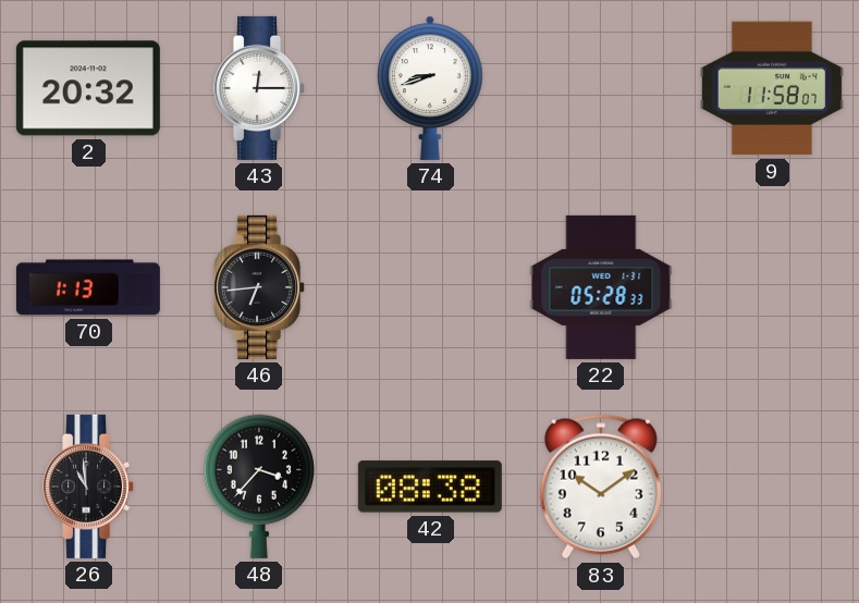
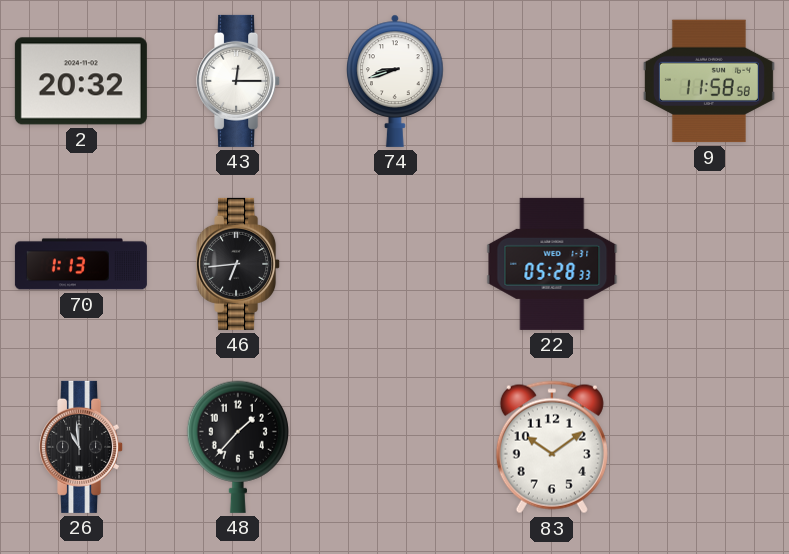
9: 11:58:07 -> 11:58:58 (709, 81)
48: 3:37 -> 1:37 (238, 447)
42: 08:38 -> none (430, 487)
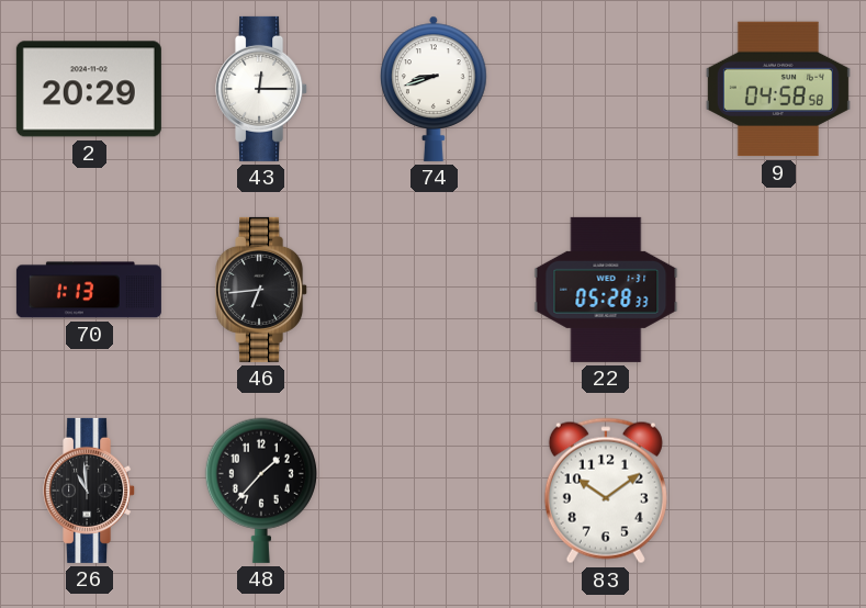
2: 20:32 -> 20:29 (89, 89)
9: 11:58 -> 04:58 (778, 89)
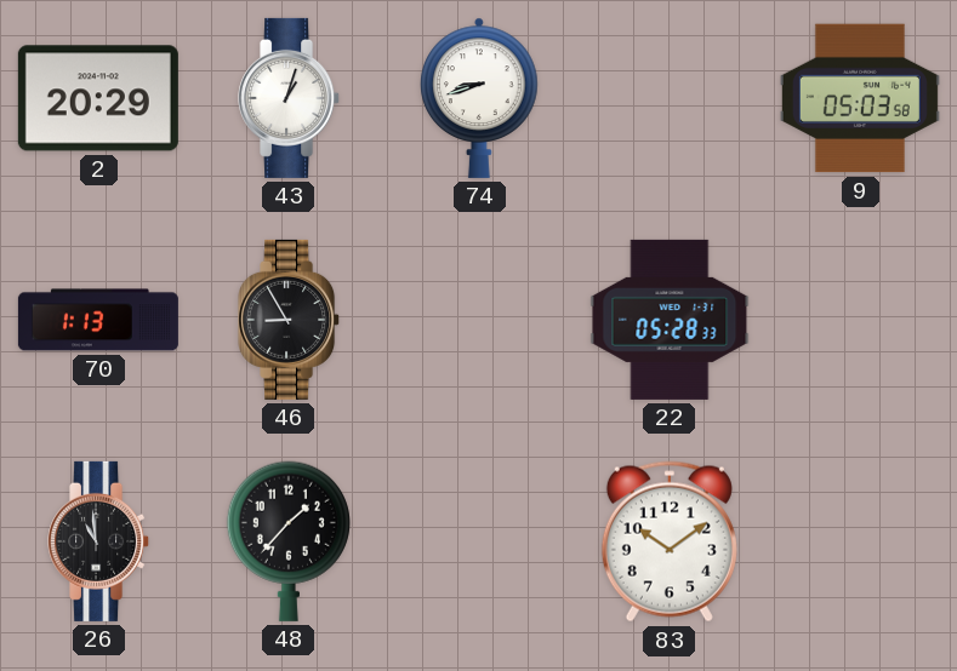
43: 12:15 -> 1:03 (290, 98)
9: 04:58 -> 05:03 (860, 98)
46: 6:44 -> 8:55 (290, 320)
